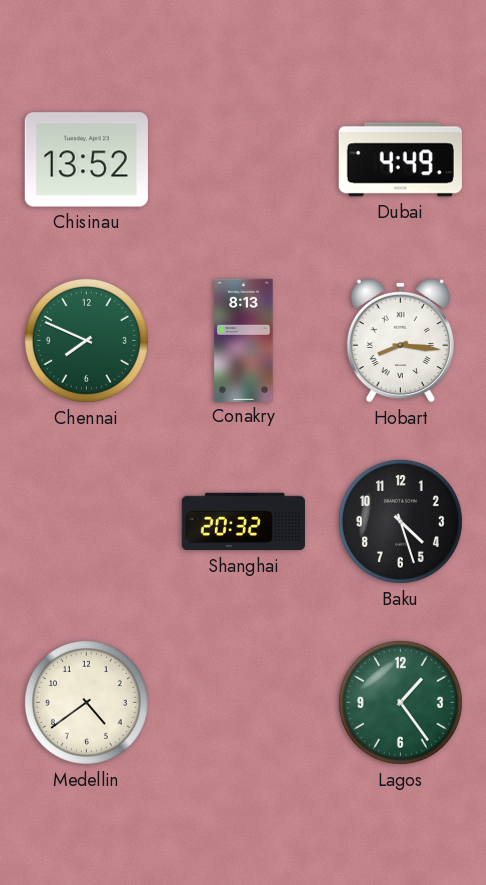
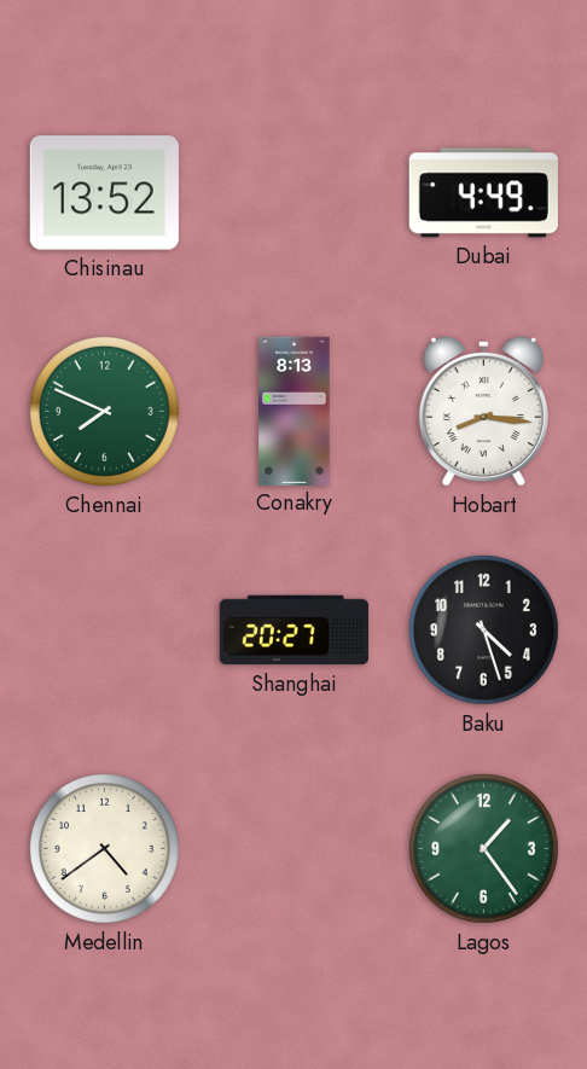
Shanghai: 20:32 -> 20:27 (293, 631)
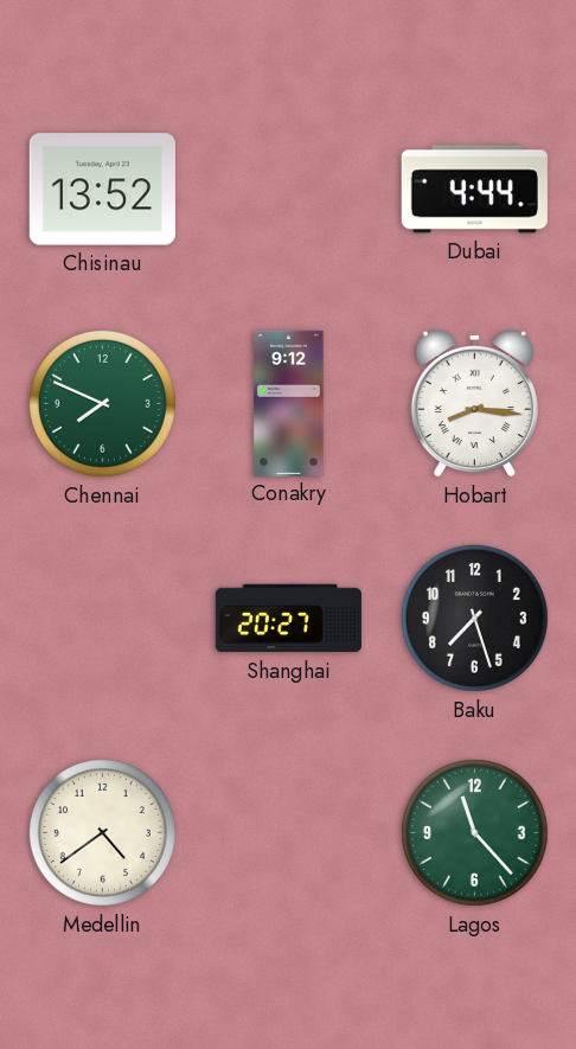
Dubai: 4:49 -> 4:44 (474, 190)
Conakry: 8:13 -> 9:12 (289, 403)
Baku: 4:27 -> 7:27 (474, 618)
Lagos: 1:24 -> 11:23 (474, 832)
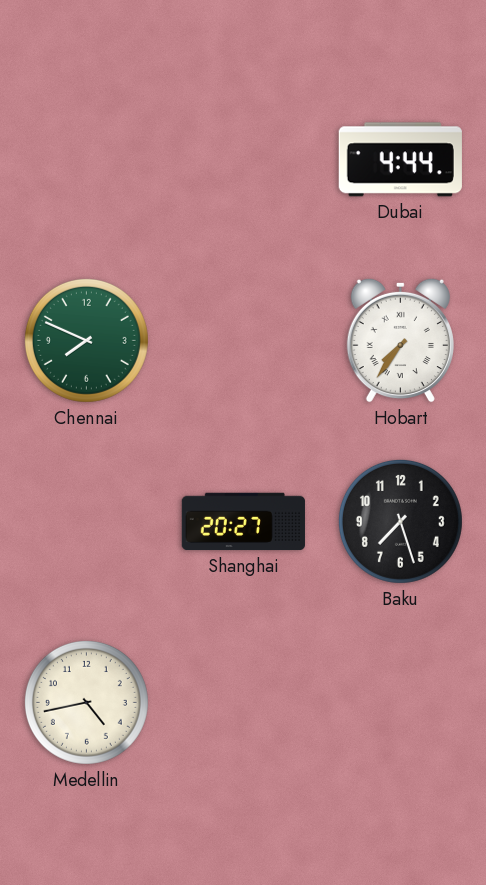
Chisinau: 13:52 -> none (102, 190)
Conakry: 9:12 -> none (289, 403)
Hobart: 8:16 -> 7:36 (400, 340)
Medellin: 4:39 -> 4:43 (86, 702)
Lagos: 11:23 -> none (474, 832)
